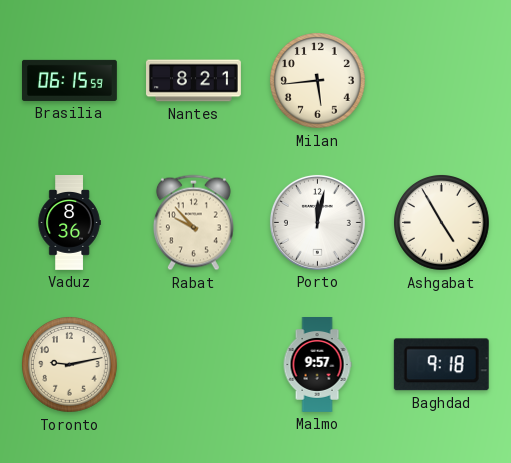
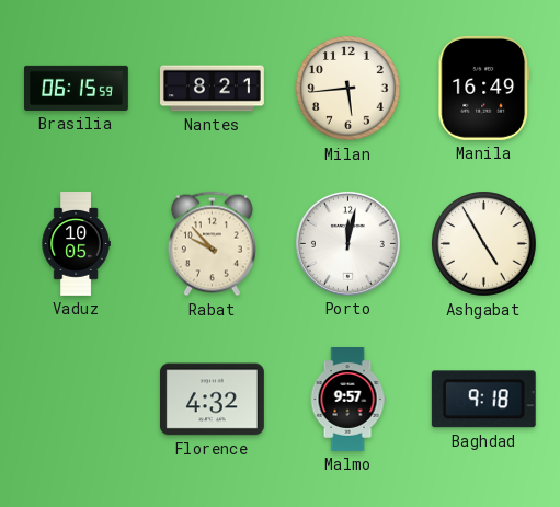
Manila: none -> 16:49 (484, 88)
Vaduz: 8:36 -> 10:05 (76, 244)
Toronto: 9:13 -> none (70, 365)
Florence: none -> 4:32 (212, 400)
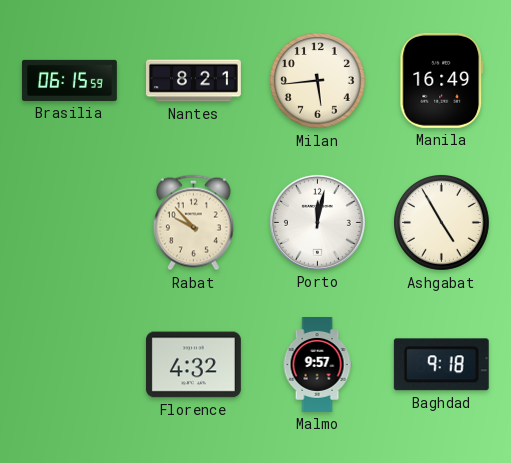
Vaduz: 10:05 -> none (76, 244)
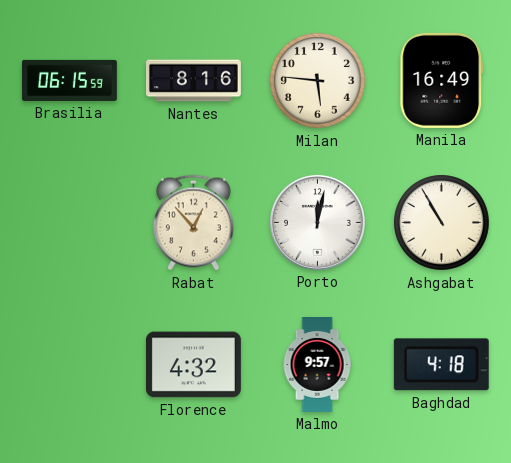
Nantes: 8:21 -> 8:16 (194, 81)
Milan: 5:44 -> 5:46 (318, 81)
Rabat: 9:53 -> 12:53 (193, 223)
Ashgabat: 4:55 -> 10:55 (442, 223)
Baghdad: 9:18 -> 4:18 (441, 365)
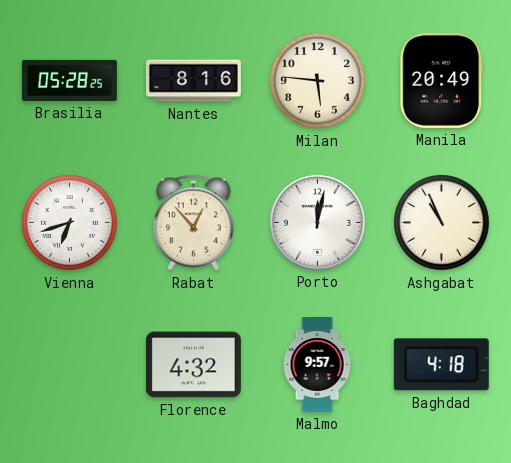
Brasilia: 06:15 -> 05:28 (69, 80)
Manila: 16:49 -> 20:49 (442, 80)
Vienna: none -> 6:42 (70, 223)
Ashgabat: 10:55 -> 10:56 (442, 223)
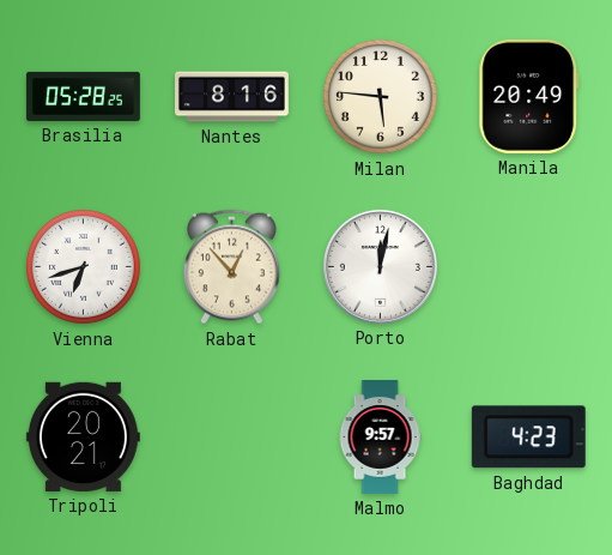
Ashgabat: 10:56 -> none (442, 223)
Tripoli: none -> 20:21 (83, 436)
Florence: 4:32 -> none (193, 365)
Baghdad: 4:18 -> 4:23 (528, 438)
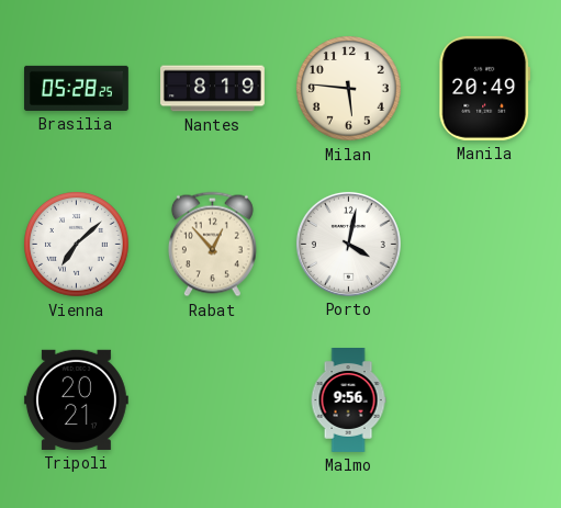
Nantes: 8:16 -> 8:19 (213, 89)
Vienna: 6:42 -> 7:08 (77, 245)
Porto: 12:02 -> 4:02 (348, 244)
Malmo: 9:57 -> 9:56 (348, 400)
Baghdad: 4:23 -> none (528, 438)
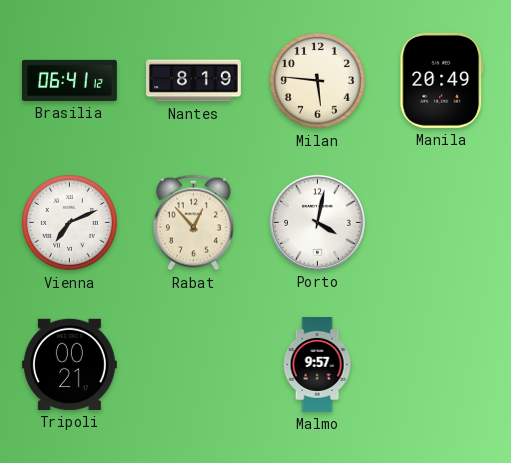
Brasilia: 05:28 -> 06:41 (69, 80)
Vienna: 7:08 -> 7:11 (70, 223)
Tripoli: 20:21 -> 00:21 (69, 364)
Malmo: 9:56 -> 9:57 (317, 365)
